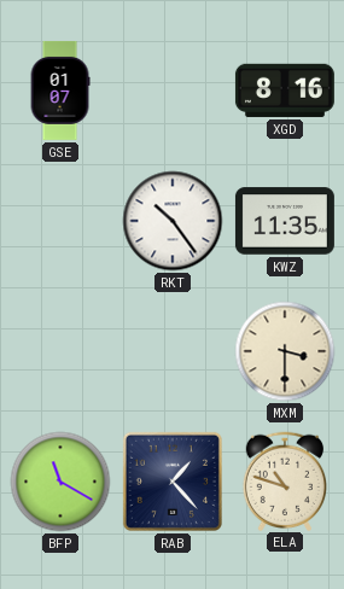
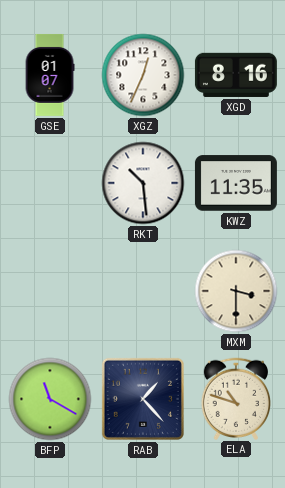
XGZ: none -> 12:34 (143, 75)
RKT: 10:24 -> 10:29 (143, 183)
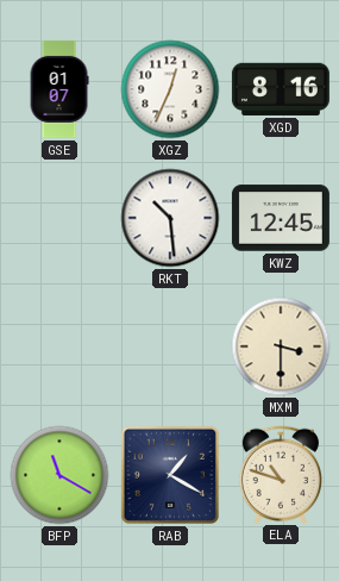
KWZ: 11:35 -> 12:45 (281, 218)
RAB: 1:23 -> 1:20 (170, 475)
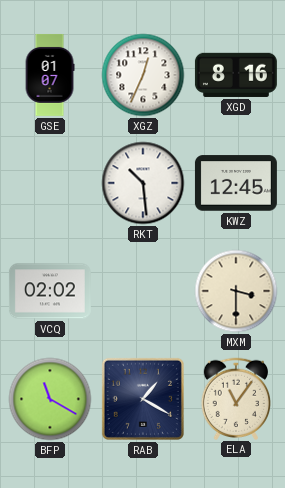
VCQ: none -> 02:02 (50, 291)
ELA: 10:48 -> 11:06 (236, 398)
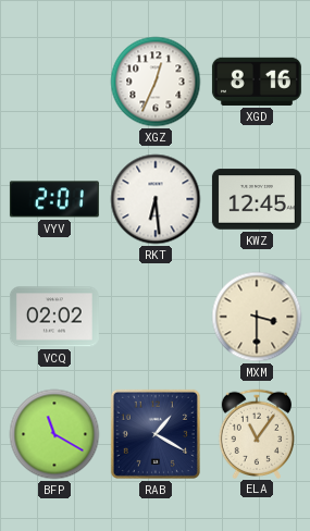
GSE: 01:07 -> none (50, 75)
VYV: none -> 2:01 (54, 199)
RKT: 10:29 -> 6:29 (156, 199)
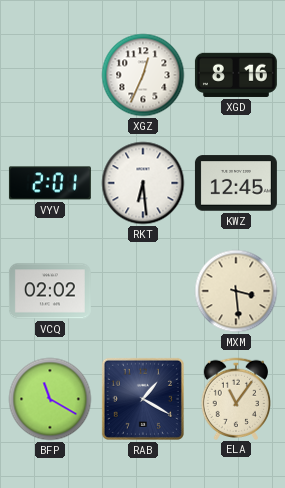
MXM: 3:30 -> 3:29 (236, 291)
